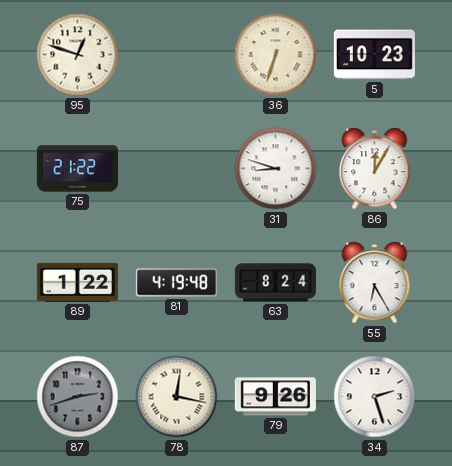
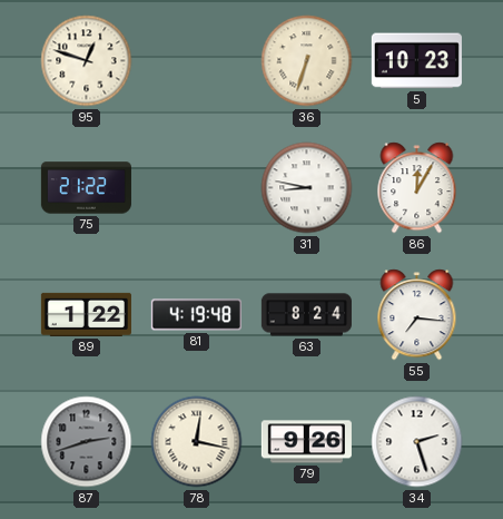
31: 8:48 -> 8:47 (307, 188)
55: 6:25 -> 7:16 (417, 315)
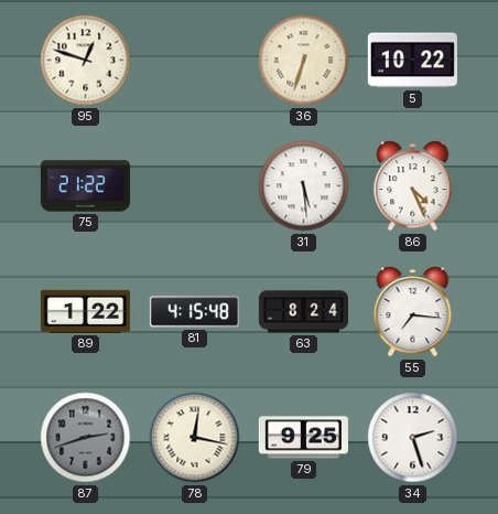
5: 10:23 -> 10:22 (412, 61)
31: 8:47 -> 5:29 (304, 186)
86: 12:05 -> 4:26 (413, 186)
81: 4:19 -> 4:15 (194, 312)
79: 9:26 -> 9:25 (303, 438)
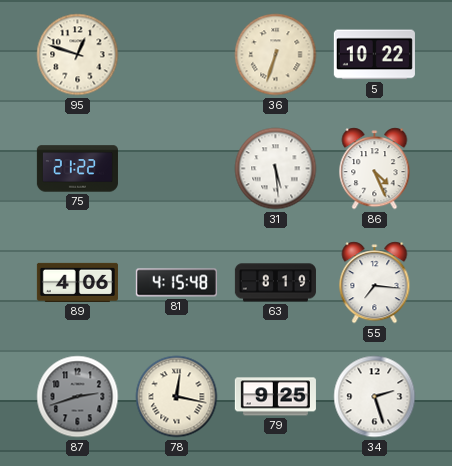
89: 1:22 -> 4:06 (77, 282)
63: 8:24 -> 8:19 (275, 283)
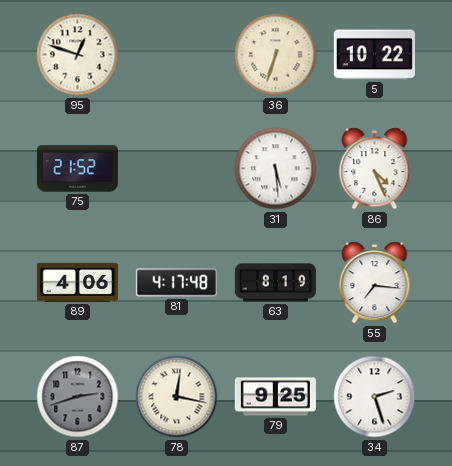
75: 21:22 -> 21:52 (77, 169)
81: 4:15 -> 4:17 (176, 283)
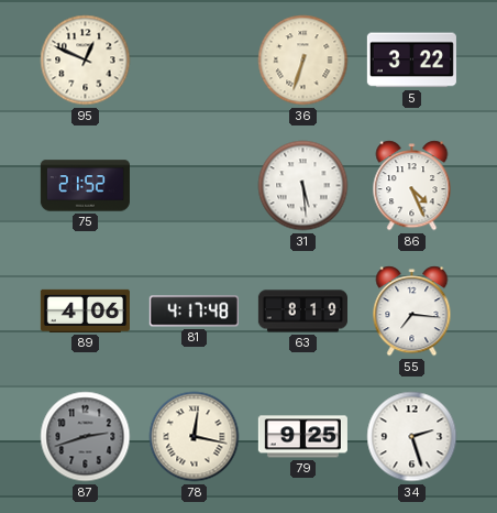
95: 12:48 -> 12:49 (86, 61)
5: 10:22 -> 3:22 (411, 61)
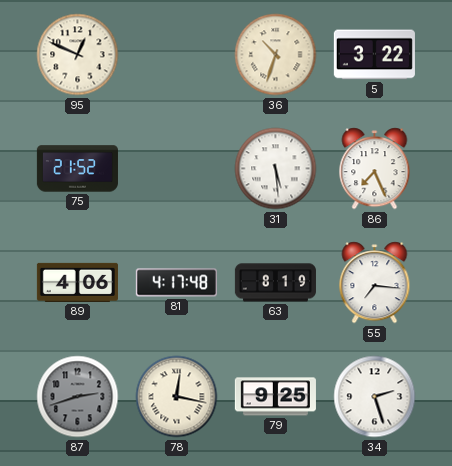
36: 6:33 -> 10:33 (276, 55)
86: 4:26 -> 7:26 (375, 169)
